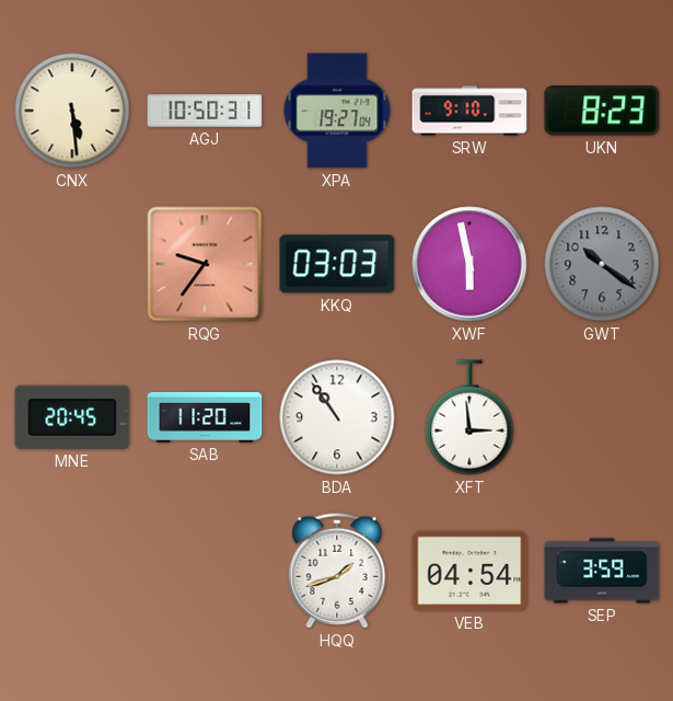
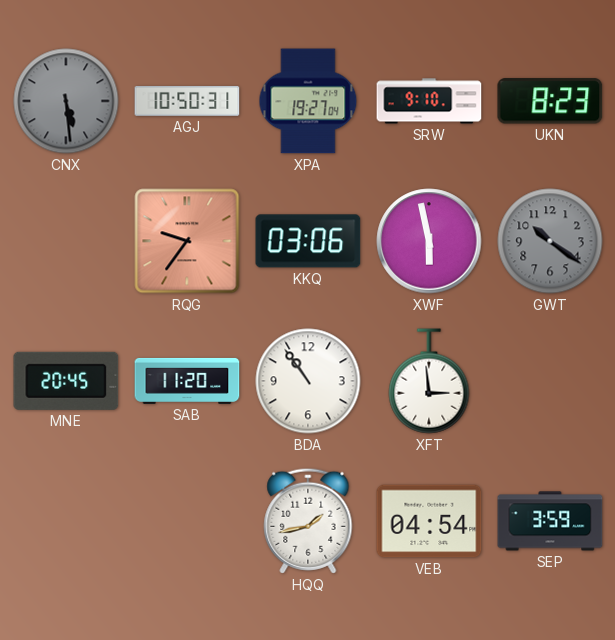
CNX dial: cream -> grey (66, 101)
KKQ: 03:03 -> 03:06 (308, 241)
HQQ: 1:42 -> 1:43 (308, 521)
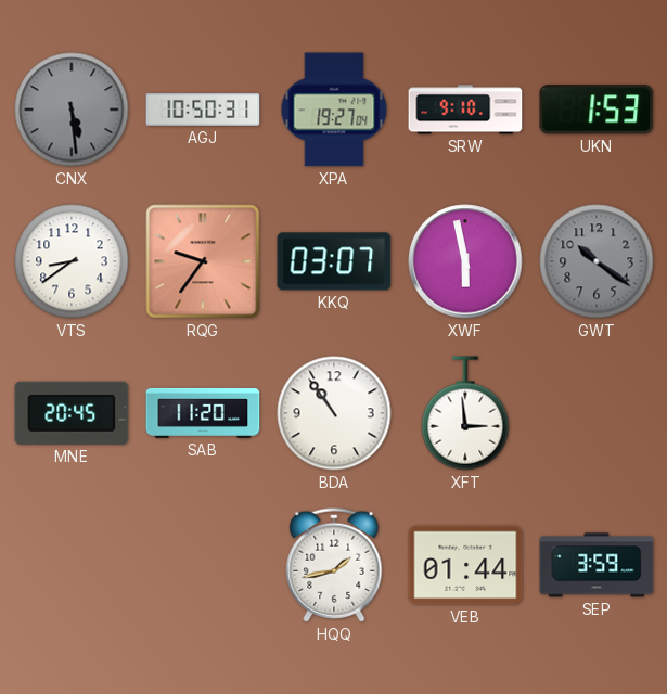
UKN: 8:23 -> 1:53 (597, 110)
VTS: none -> 8:39 (72, 261)
KKQ: 03:06 -> 03:07 (334, 261)
VEB: 04:54 -> 01:44 (465, 565)
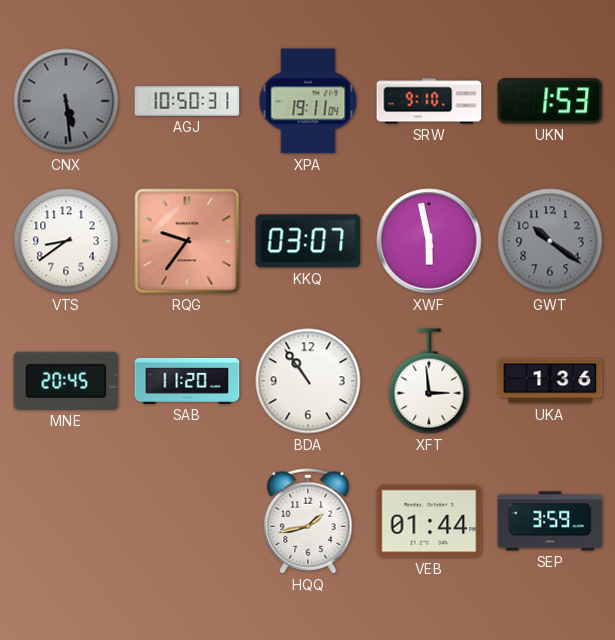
XPA: 19:27 -> 19:11 (308, 101)
UKA: none -> 1:36 (550, 381)
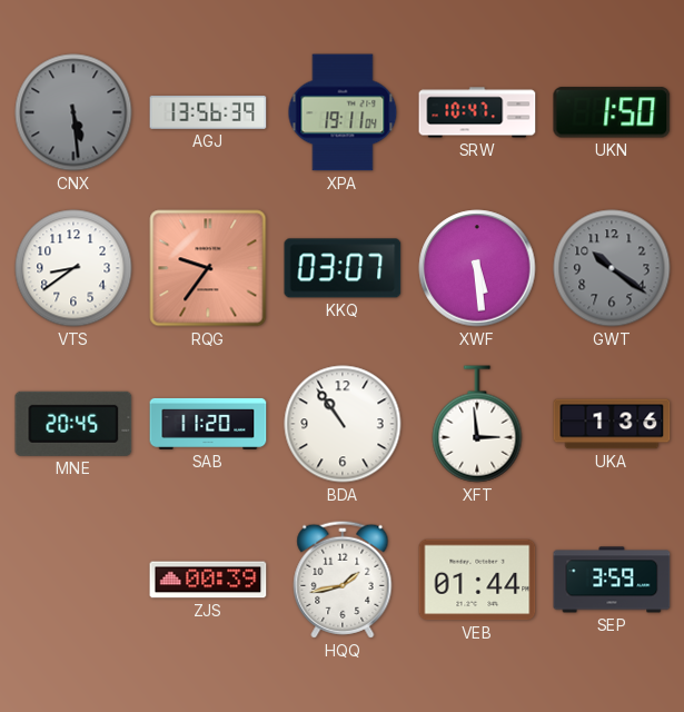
AGJ: 10:50 -> 13:56 (208, 112)
SRW: 9:10 -> 10:47 (477, 112)
UKN: 1:53 -> 1:50 (612, 112)
XWF: 5:58 -> 5:29 (477, 268)
ZJS: none -> 00:39 (208, 580)
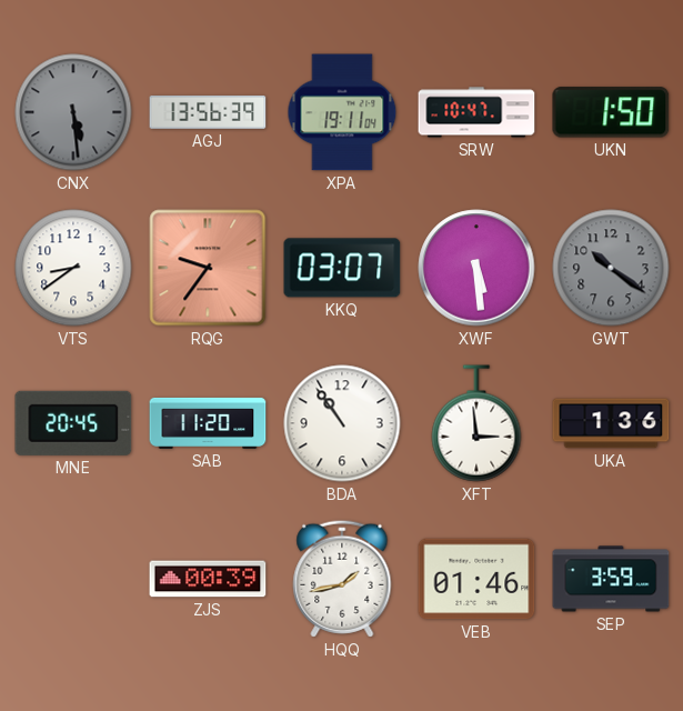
VEB: 01:44 -> 01:46 (476, 579)
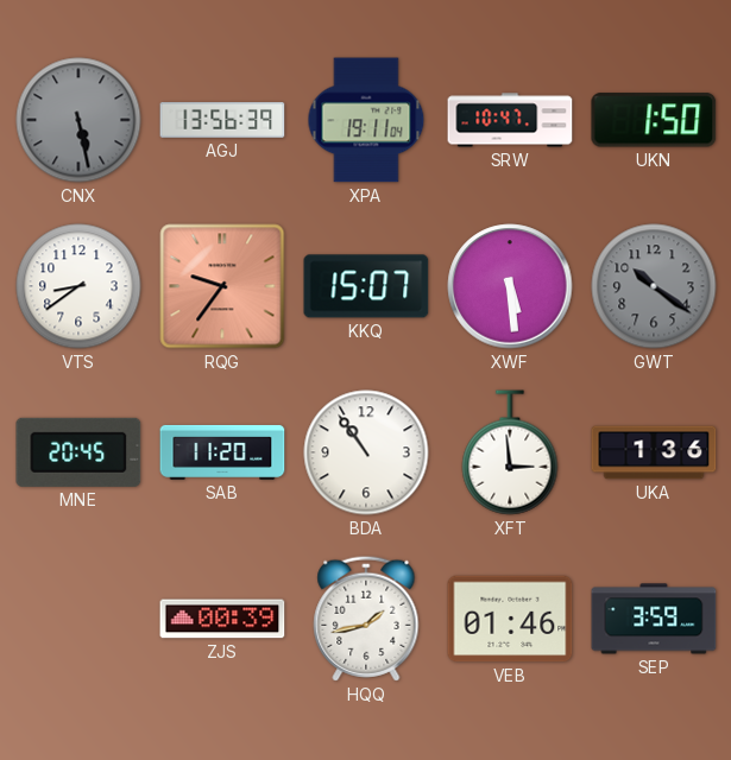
CNX: 5:29 -> 5:28 (78, 120)
KKQ: 03:07 -> 15:07 (366, 286)
